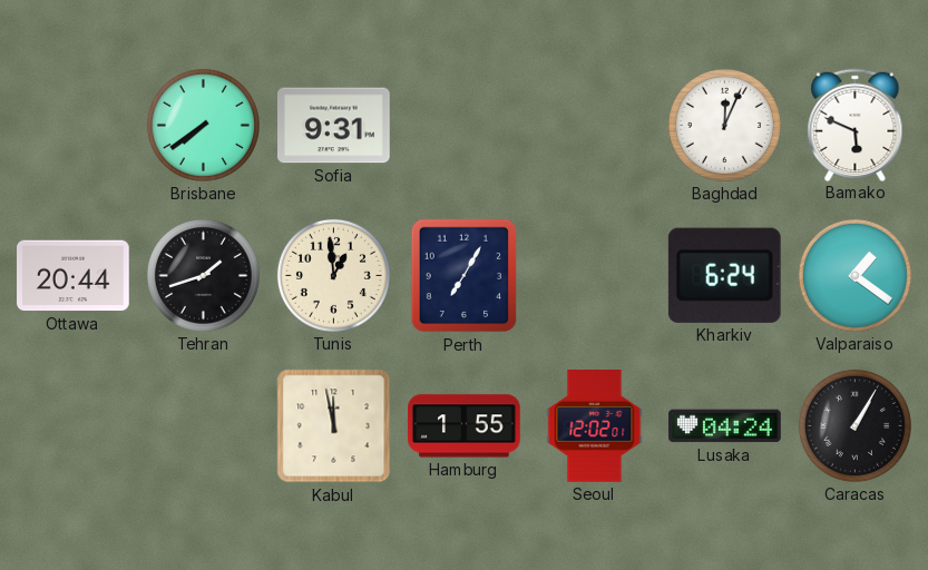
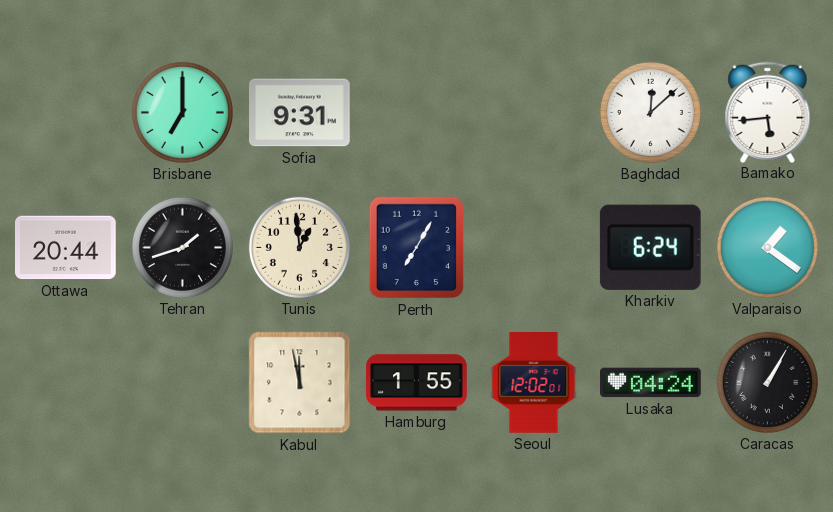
Brisbane: 7:39 -> 7:00 (182, 112)
Baghdad: 12:04 -> 12:08 (650, 112)
Bamako: 5:49 -> 5:44 (768, 112)
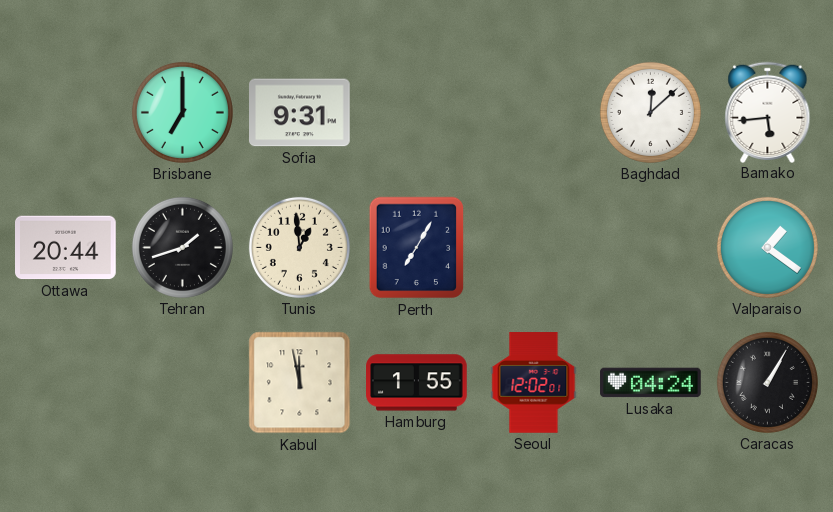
Kharkiv: 6:24 -> none (650, 247)
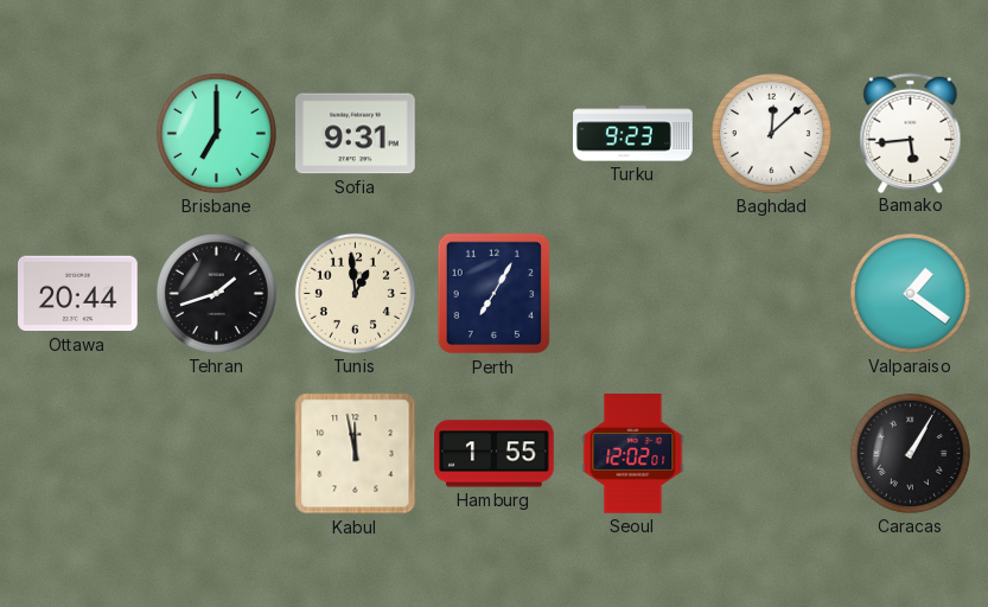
Turku: none -> 9:23 (633, 134)
Lusaka: 04:24 -> none (651, 383)
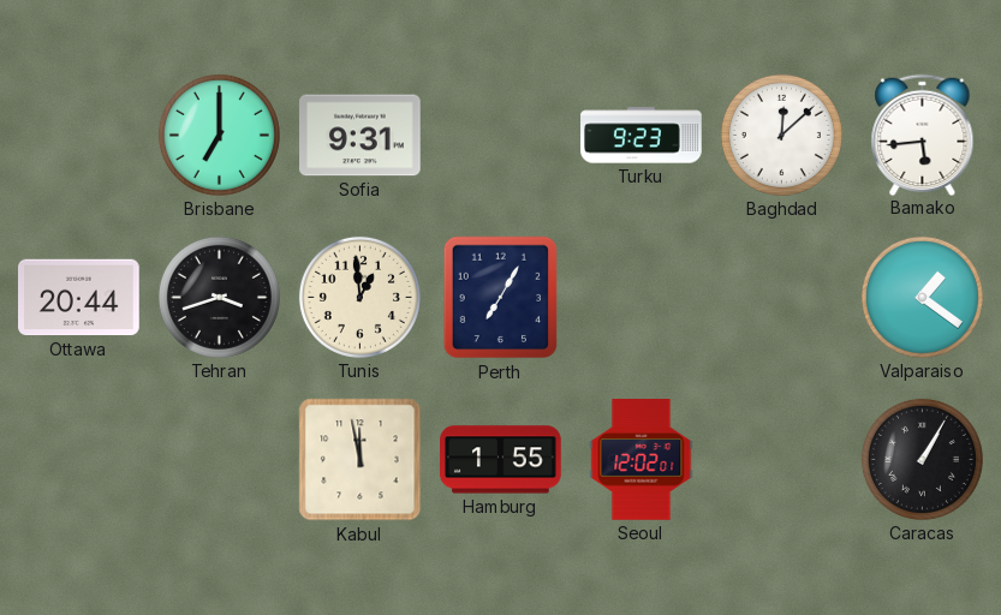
Tehran: 1:42 -> 3:42 (219, 297)
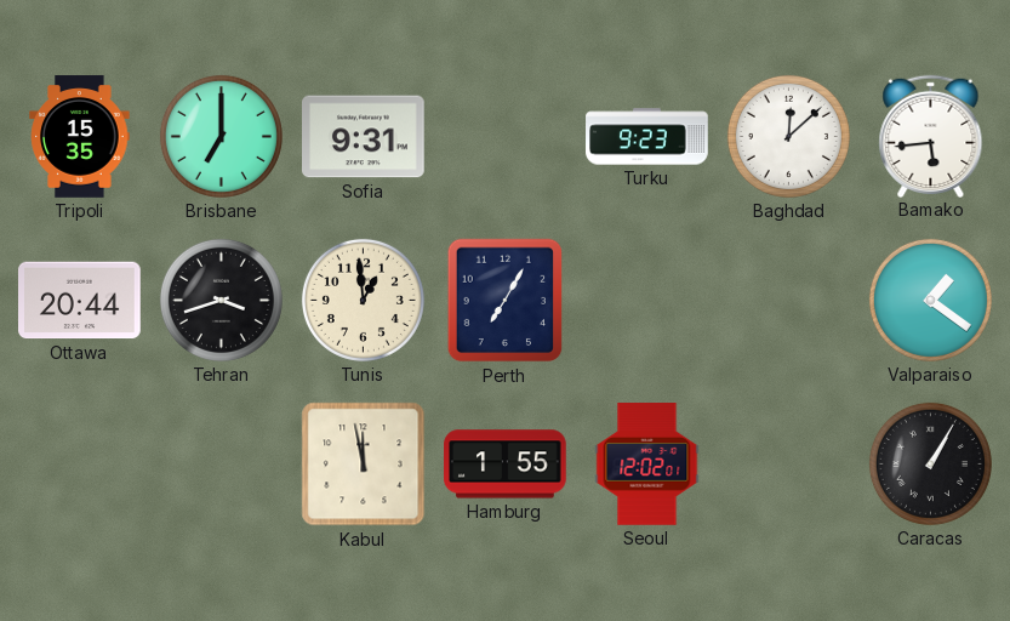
Tripoli: none -> 15:35 (80, 137)
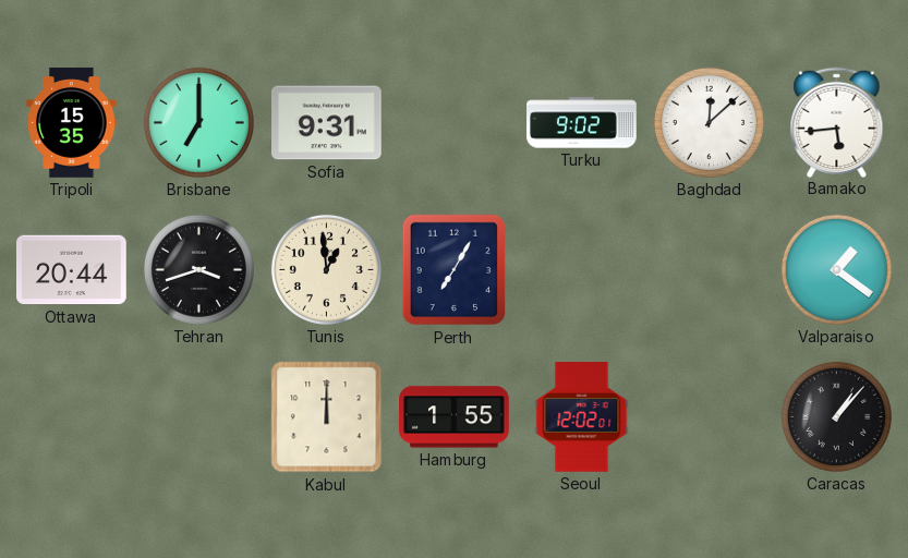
Turku: 9:23 -> 9:02 (582, 123)
Kabul: 11:58 -> 12:00 (327, 417)
Caracas: 1:05 -> 1:07 (836, 416)
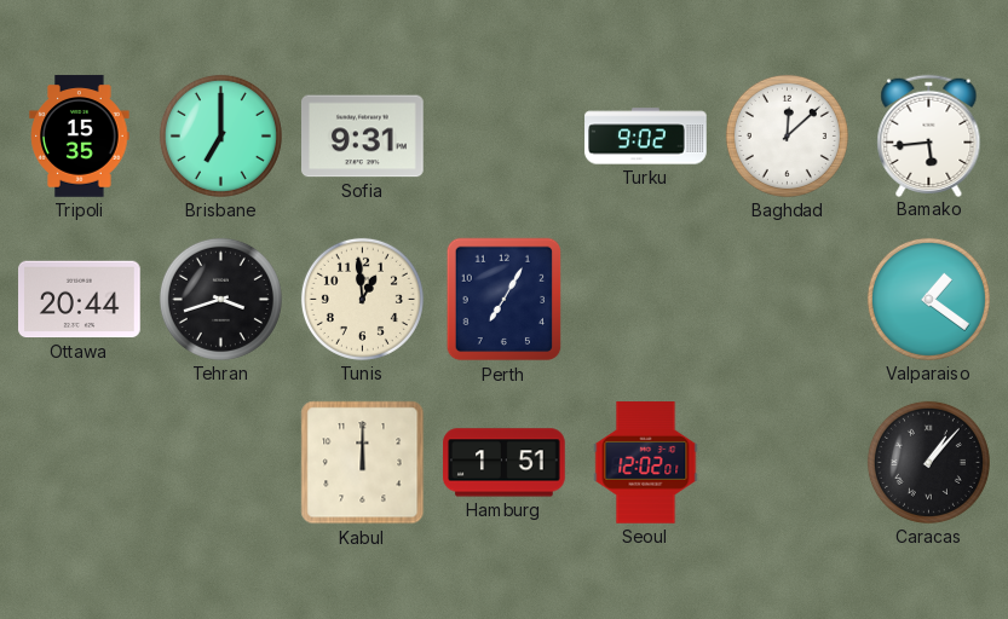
Hamburg: 1:55 -> 1:51 (505, 463)
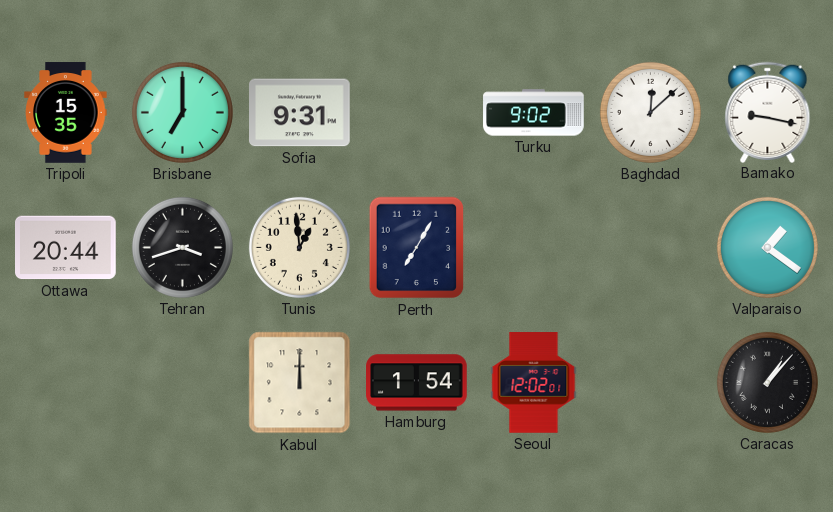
Bamako: 5:44 -> 9:17 (768, 112)
Hamburg: 1:51 -> 1:54 (417, 383)
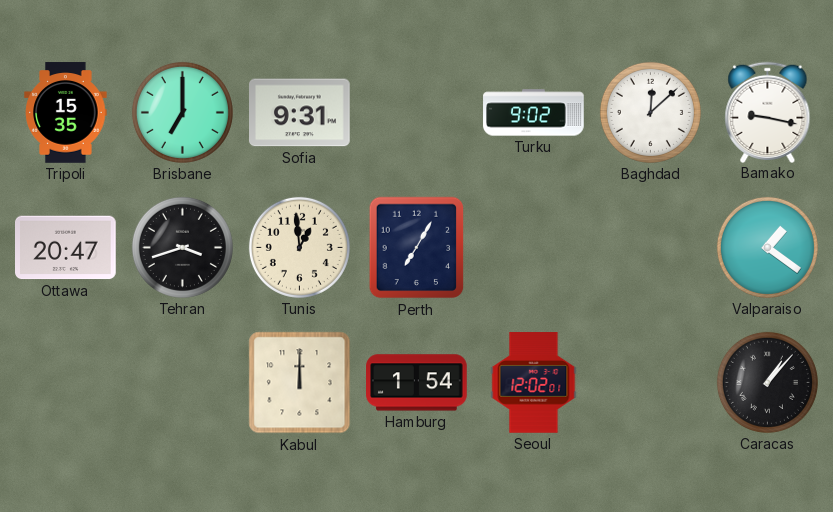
Ottawa: 20:44 -> 20:47 (66, 248)
